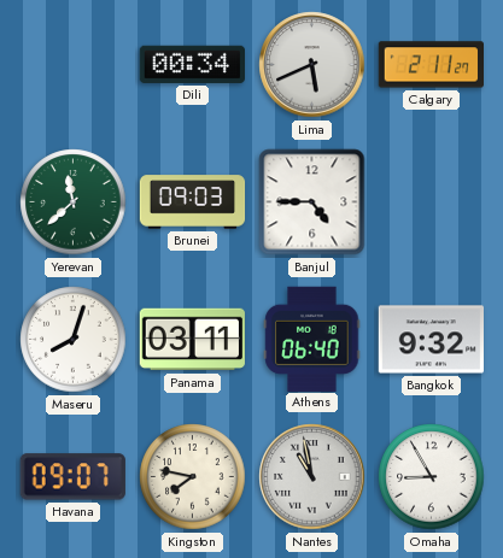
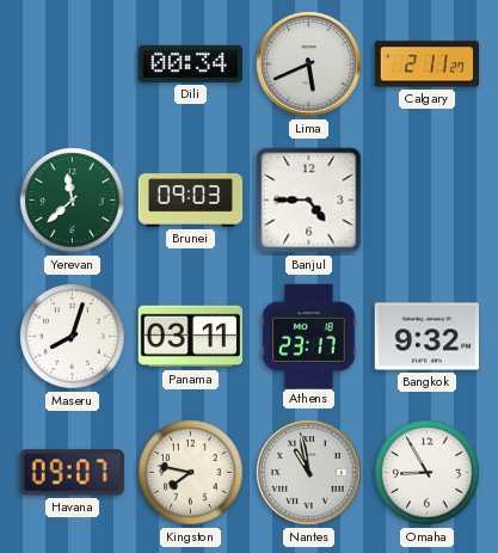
Athens: 06:40 -> 23:17 (309, 336)
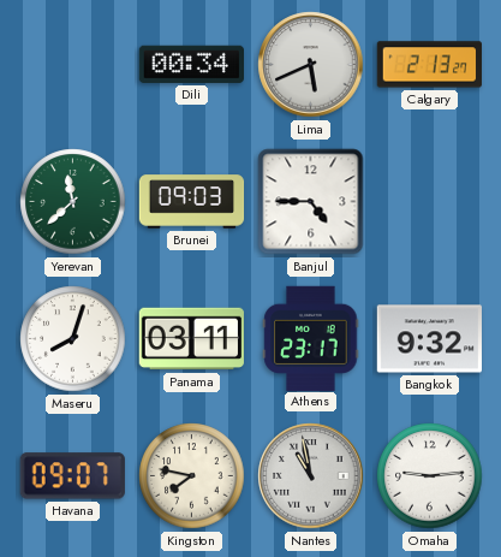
Calgary: 2:11 -> 2:13 (429, 65)
Omaha: 8:55 -> 9:14 (430, 476)
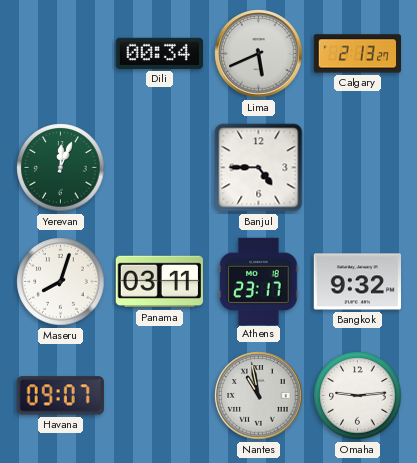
Yerevan: 11:38 -> 12:04 (61, 168)
Brunei: 09:03 -> none (192, 202)
Kingston: 7:47 -> none (192, 476)
